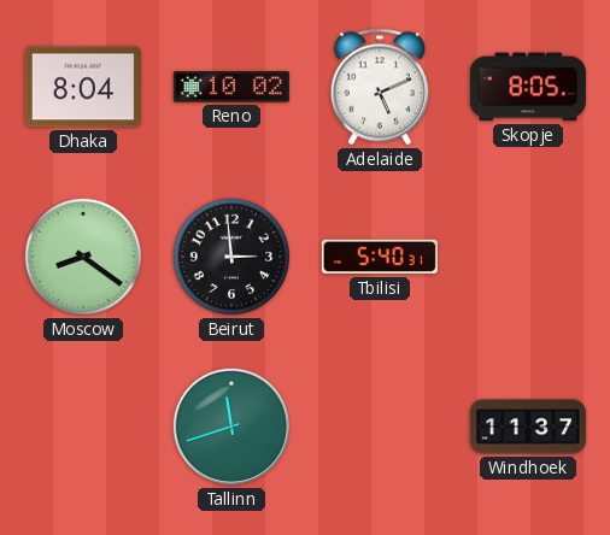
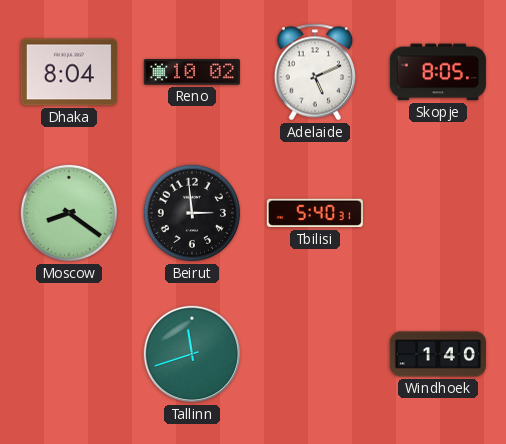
Windhoek: 11:37 -> 1:40 (438, 354)
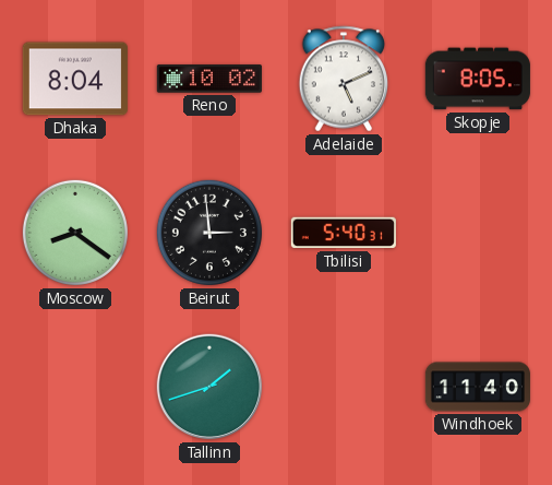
Tallinn: 11:42 -> 1:42 (209, 387)
Windhoek: 1:40 -> 11:40 (478, 387)
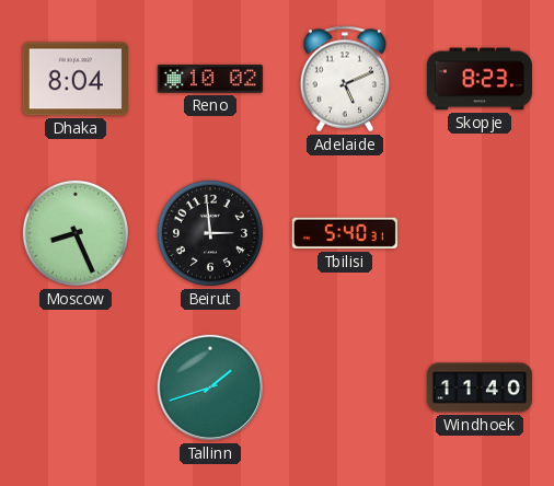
Skopje: 8:05 -> 8:23 (480, 79)
Moscow: 8:21 -> 8:26 (76, 233)
